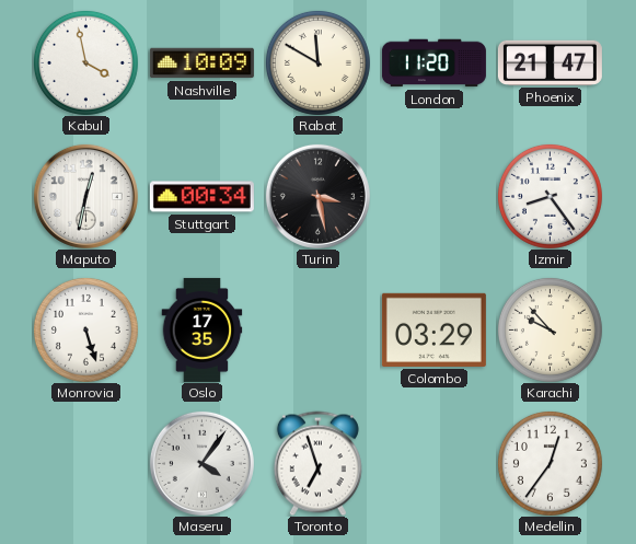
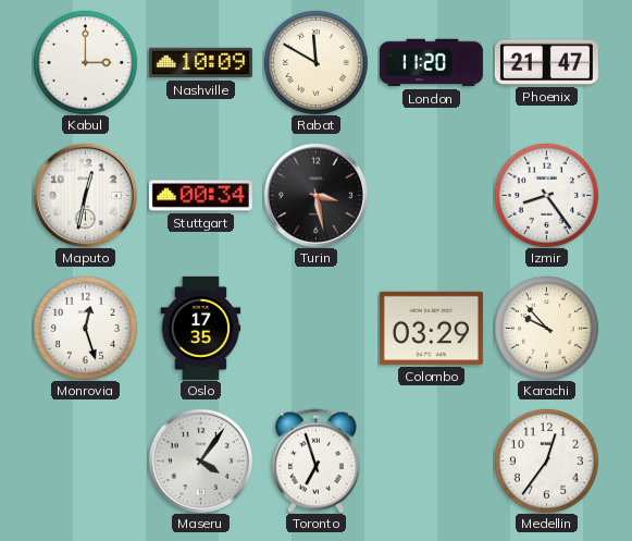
Kabul: 3:58 -> 3:00 (85, 62)
Monrovia: 5:27 -> 12:27 (85, 328)
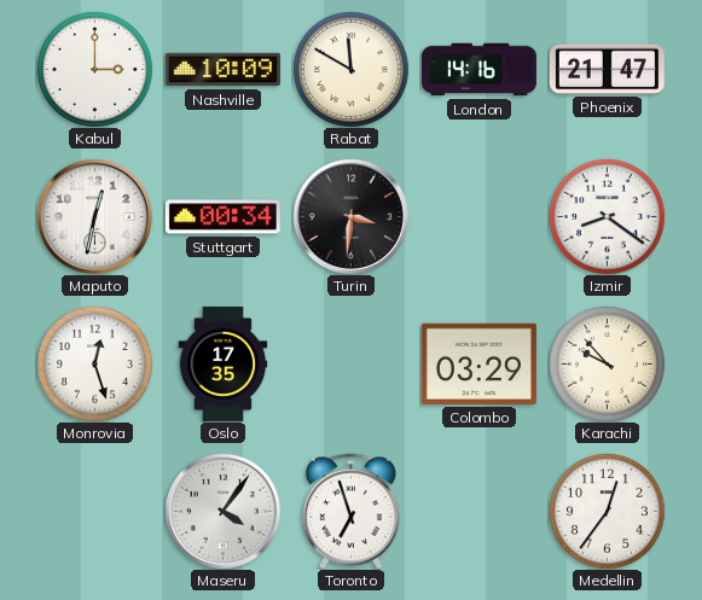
London: 11:20 -> 14:16 (478, 70)
Turin: 3:28 -> 3:31 (350, 216)
Izmir: 8:24 -> 8:21 (607, 216)
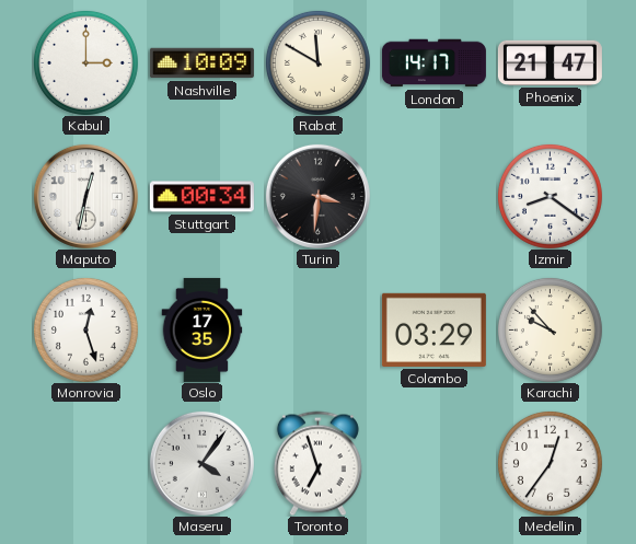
London: 14:16 -> 14:17 (433, 63)
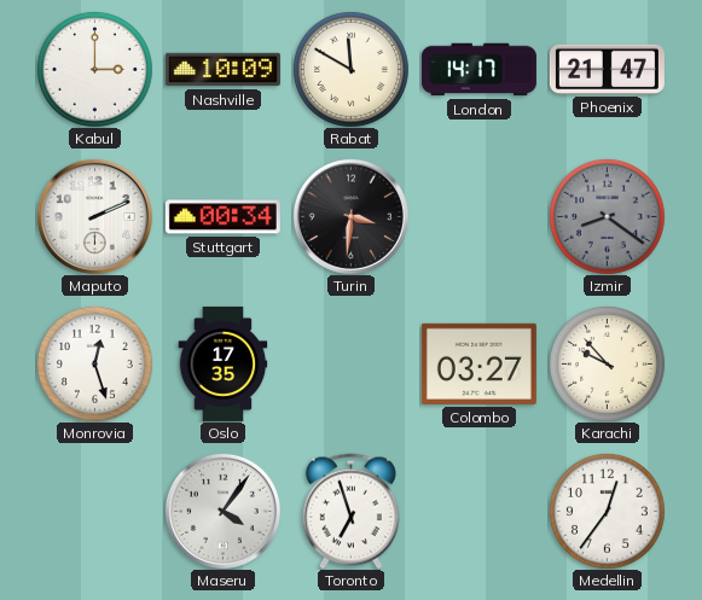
Maputo: 12:32 -> 2:11 (94, 216)
Izmir dial: white -> grey (607, 216)
Colombo: 03:29 -> 03:27 (478, 363)
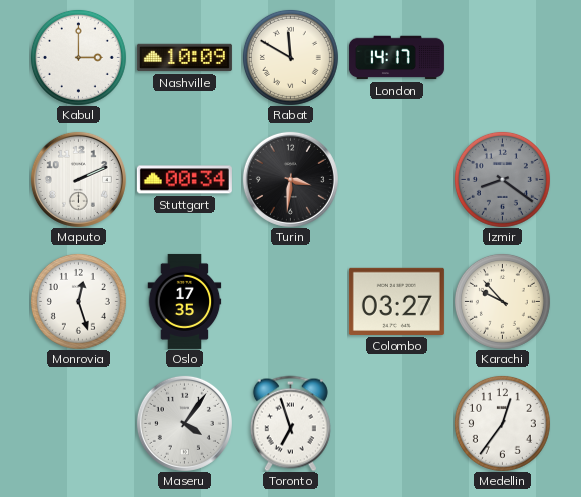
Phoenix: 21:47 -> none (607, 69)
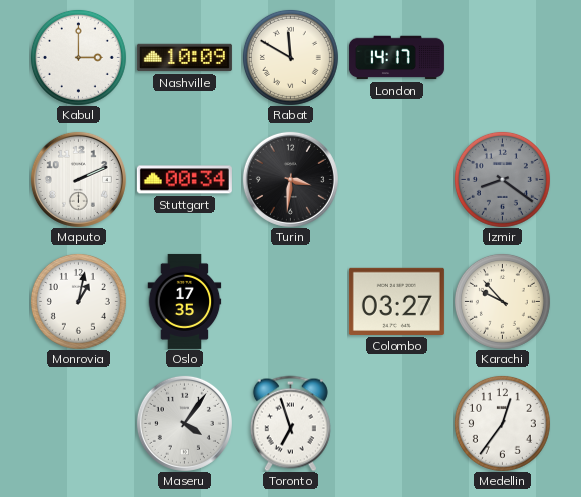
Monrovia: 12:27 -> 1:02 (78, 301)
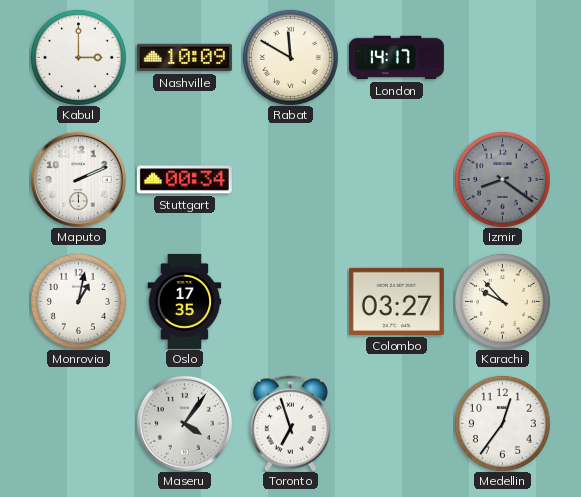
Turin: 3:31 -> none (290, 179)
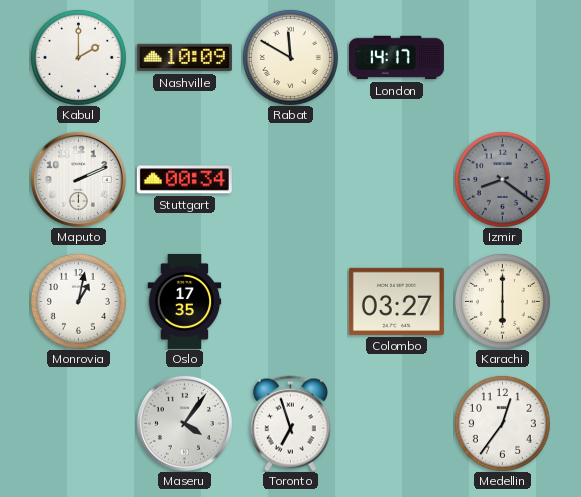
Kabul: 3:00 -> 2:00 (78, 57)
Karachi: 9:53 -> 6:00 (502, 301)
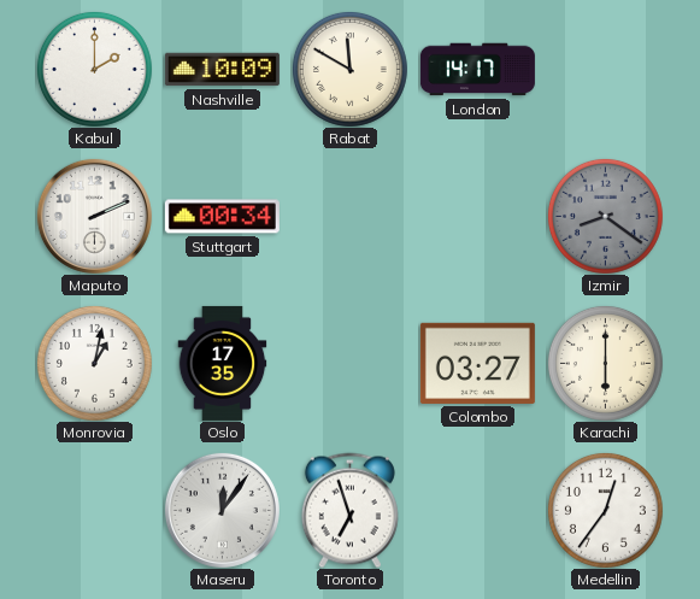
Maseru: 4:06 -> 12:06 (222, 510)
